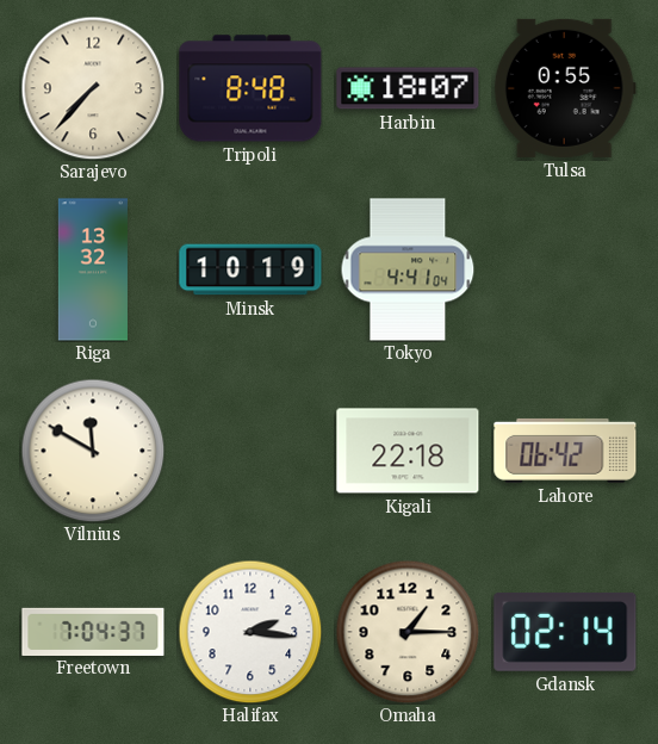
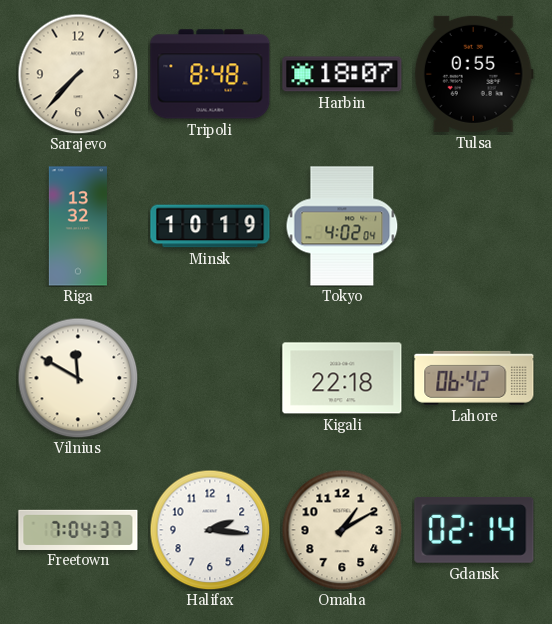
Tokyo: 4:41 -> 4:02 (342, 226)
Omaha: 1:15 -> 1:10 (342, 530)
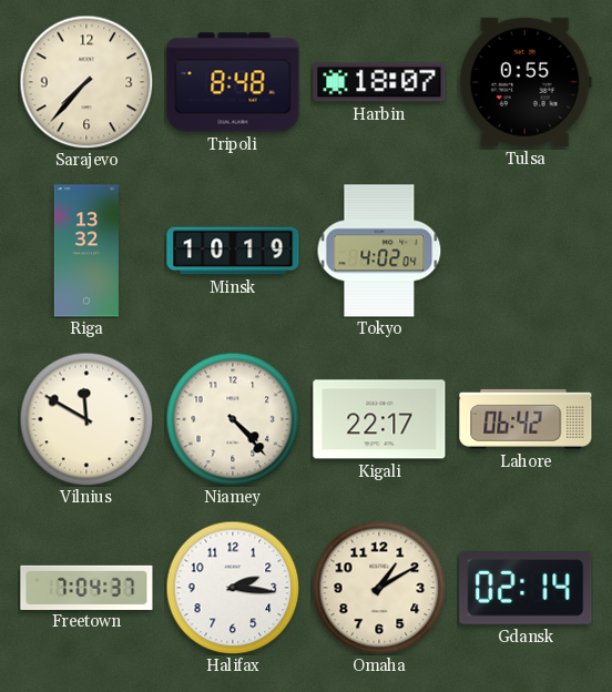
Niamey: none -> 4:23 (233, 419)
Kigali: 22:18 -> 22:17 (379, 419)
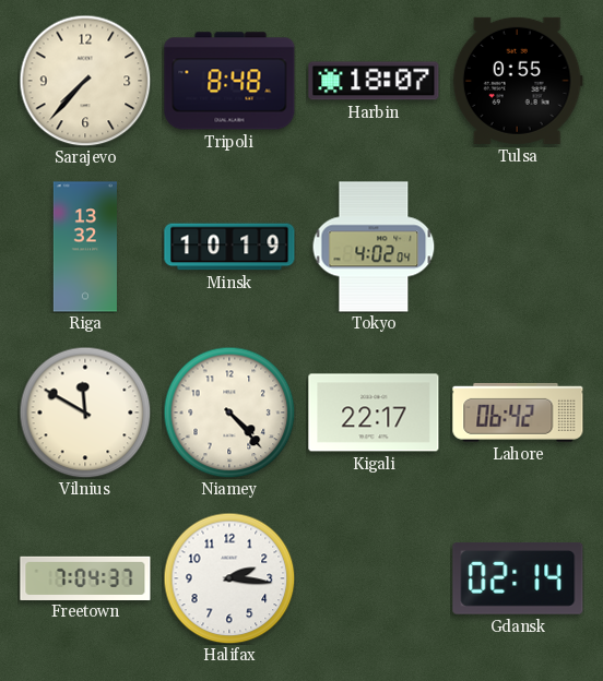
Omaha: 1:10 -> none (379, 588)
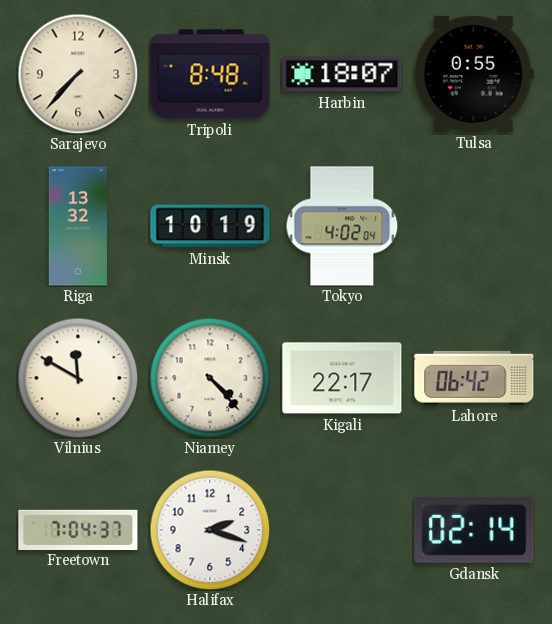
Halifax: 2:16 -> 2:18 (210, 530)
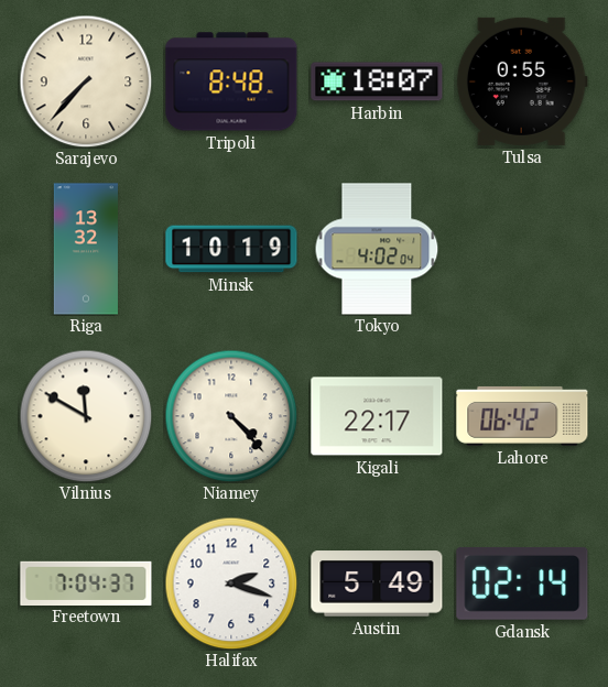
Austin: none -> 5:49 (377, 584)
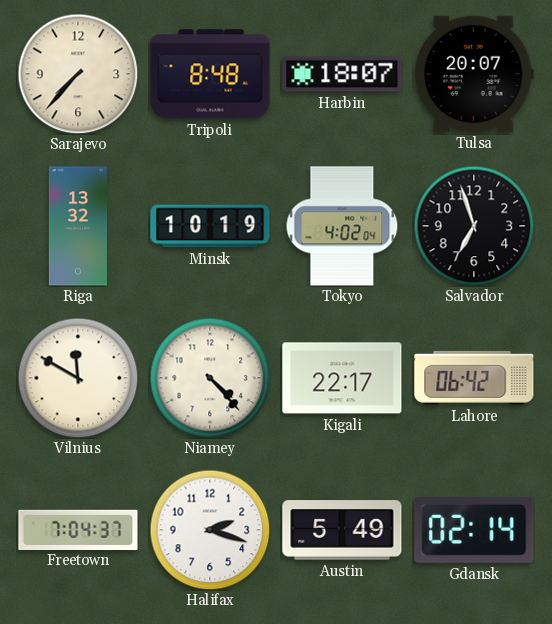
Tulsa: 0:55 -> 20:07 (474, 74)
Salvador: none -> 6:57 (474, 226)
